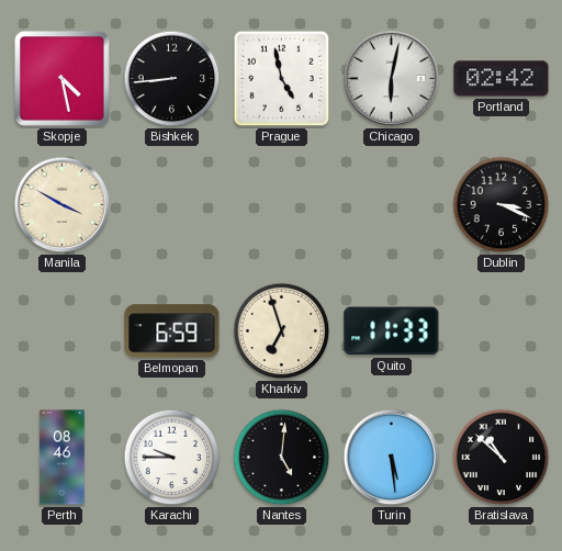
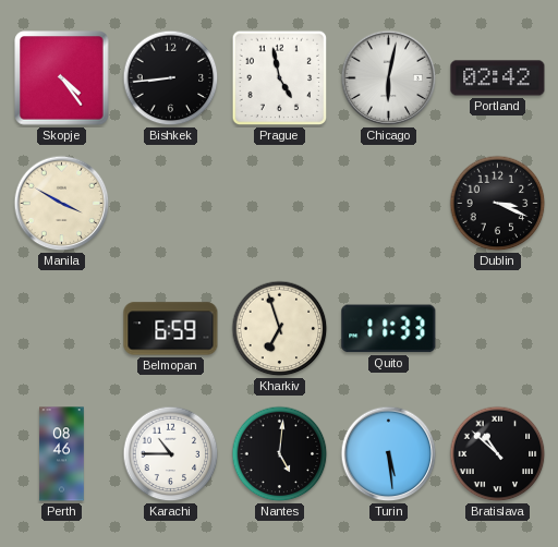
Skopje: 4:28 -> 4:24 (62, 78)
Karachi: 9:45 -> 10:45 (171, 454)
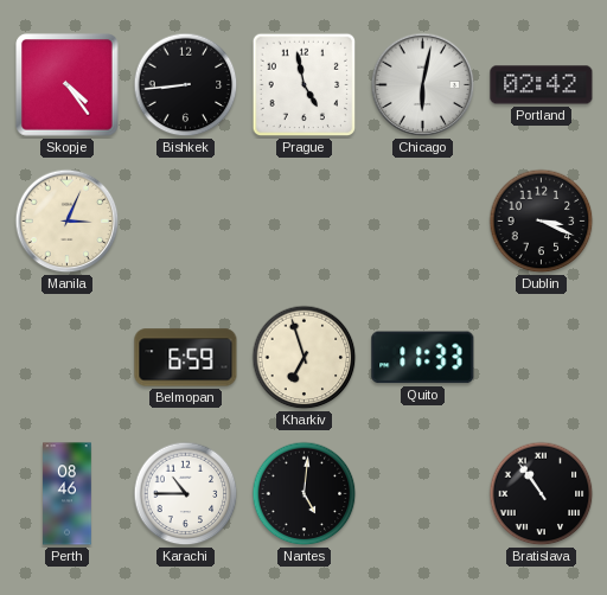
Manila: 3:50 -> 3:04 (68, 222)
Turin: 5:29 -> none (389, 454)
Bratislava: 10:52 -> 10:54 (542, 494)
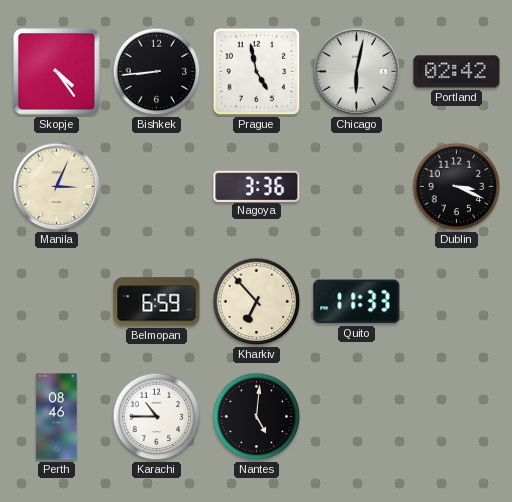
Nagoya: none -> 3:36 (257, 186)
Kharkiv: 6:57 -> 6:53 (257, 302)
Bratislava: 10:54 -> none (542, 494)
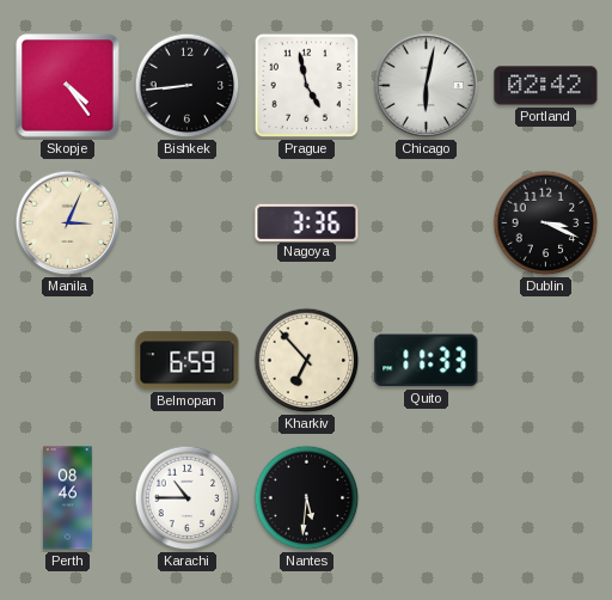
Nantes: 5:01 -> 5:31 (307, 498)
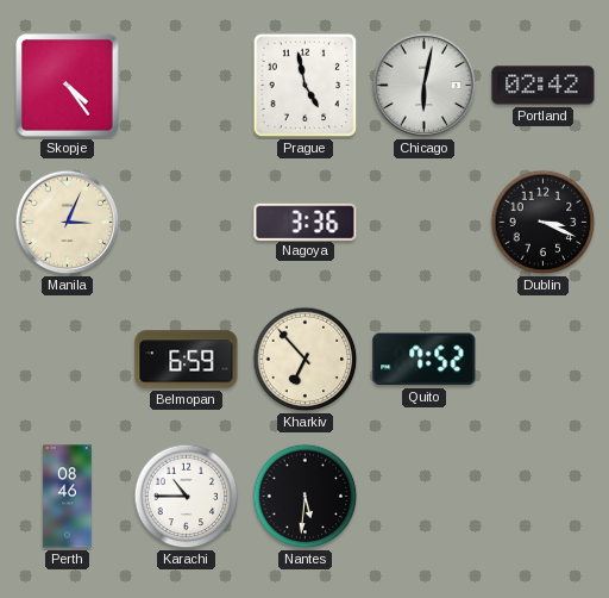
Bishkek: 8:44 -> none (188, 86)
Quito: 11:33 -> 7:52 (425, 360)
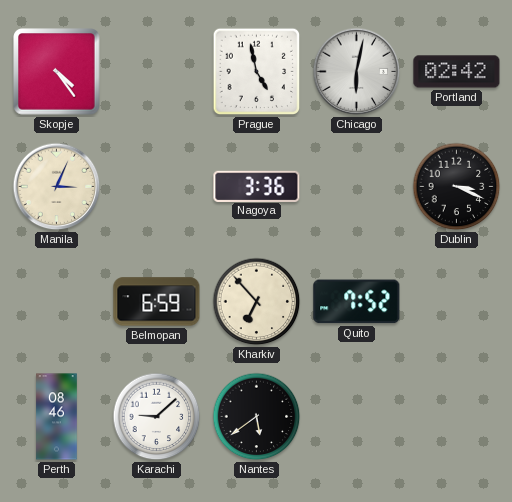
Karachi: 10:45 -> 9:08 (157, 417)
Nantes: 5:31 -> 5:39 (257, 417)
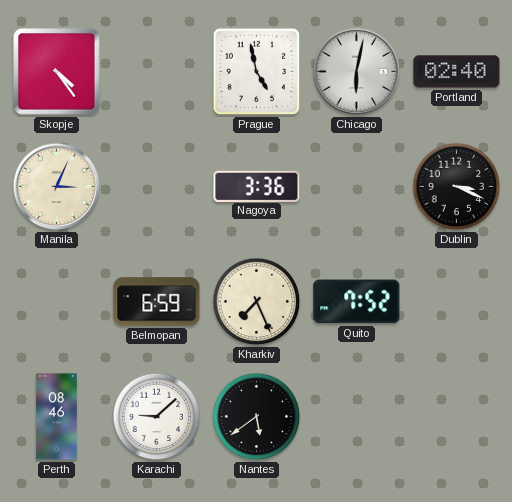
Portland: 02:42 -> 02:40 (457, 72)
Kharkiv: 6:53 -> 7:26 (257, 302)
